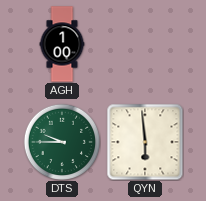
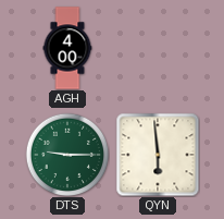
AGH: 1:00 -> 4:00 (67, 48)
DTS: 9:45 -> 9:15 (66, 154)
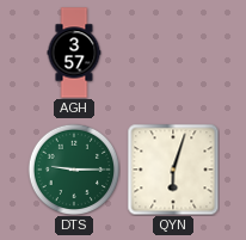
AGH: 4:00 -> 3:57 (74, 53)
QYN: 5:59 -> 6:03 (173, 170)
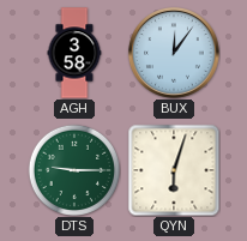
AGH: 3:57 -> 3:58 (74, 53)
BUX: none -> 12:06 (174, 53)
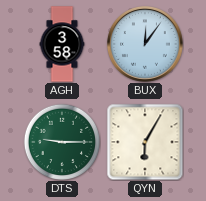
QYN: 6:03 -> 6:05 (145, 142)
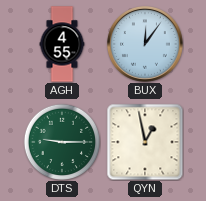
AGH: 3:58 -> 4:55 (62, 44)
QYN: 6:05 -> 12:58 (145, 142)
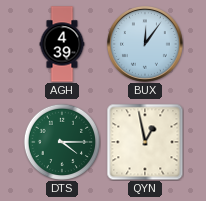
AGH: 4:55 -> 4:39 (62, 44)
DTS: 9:15 -> 4:15 (61, 141)
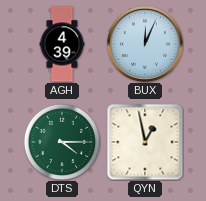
BUX: 12:06 -> 12:04 (145, 44)
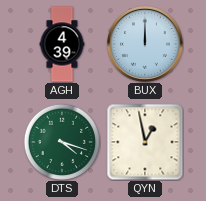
BUX: 12:04 -> 12:00 (145, 44)
DTS: 4:15 -> 4:18 (61, 141)
